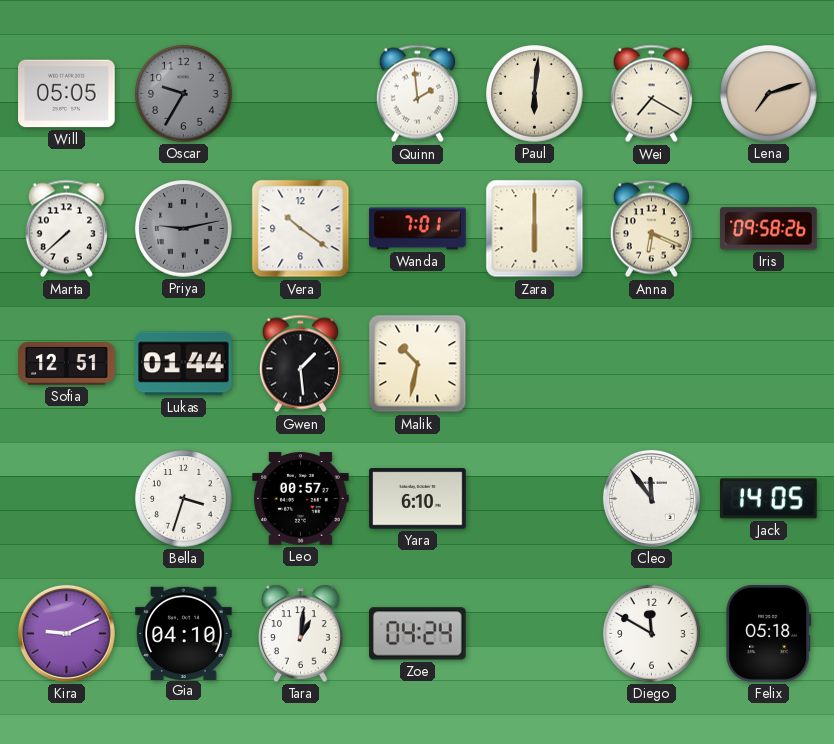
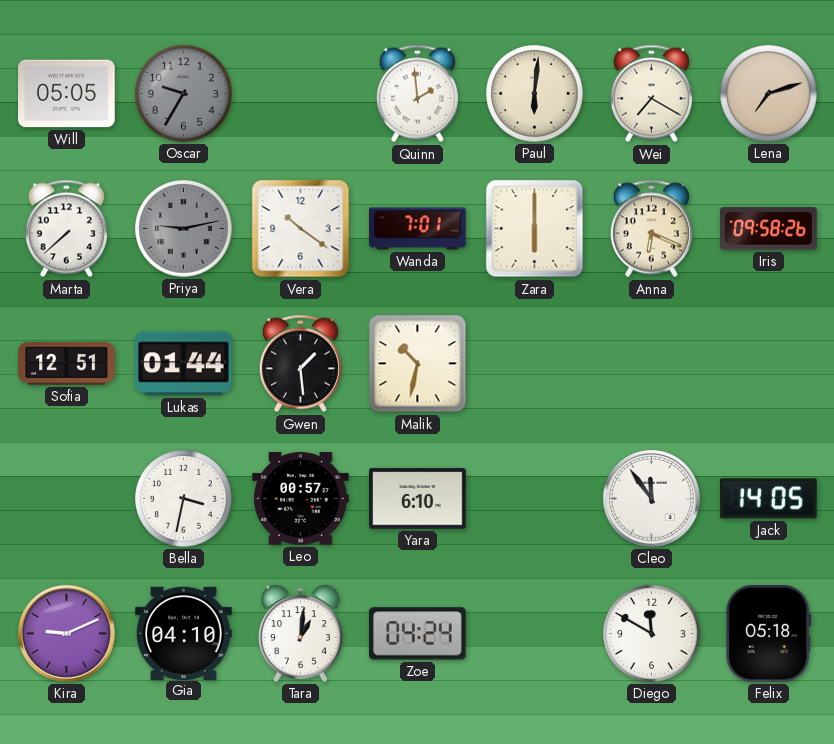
Bella: 3:33 -> 3:32 (184, 499)
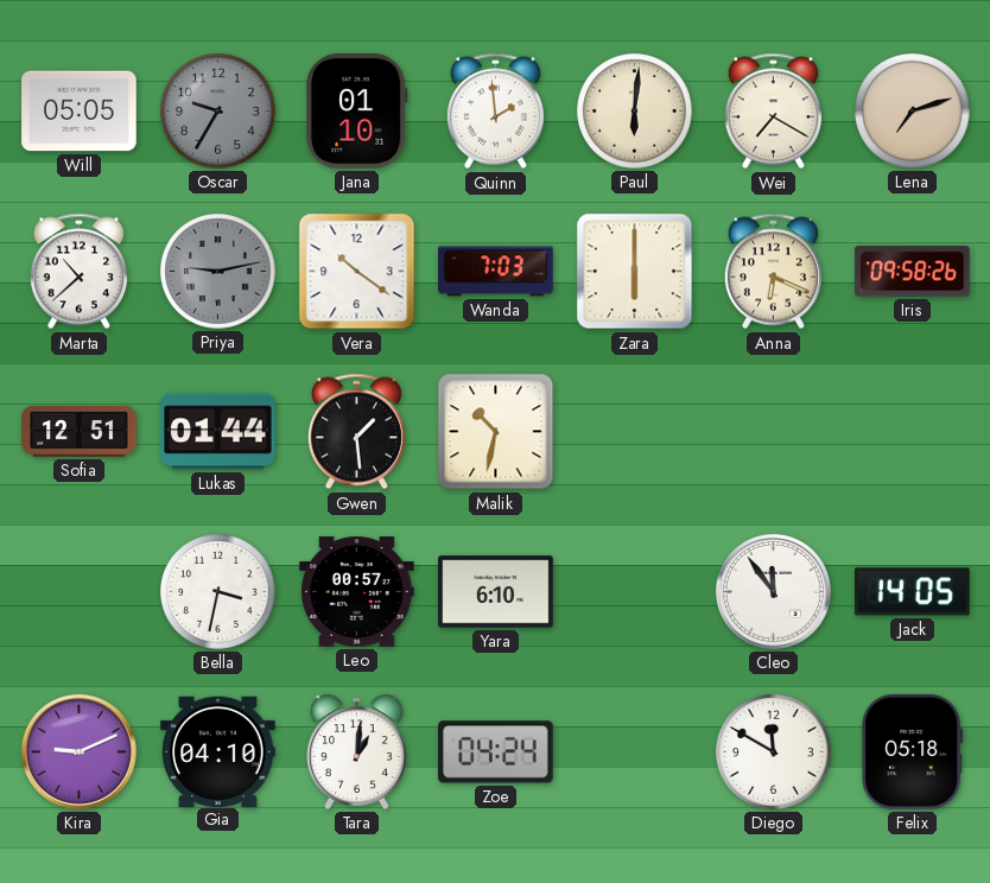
Jana: none -> 01:10 (357, 112)
Marta: 7:38 -> 10:38 (78, 272)
Wanda: 7:01 -> 7:03 (496, 272)
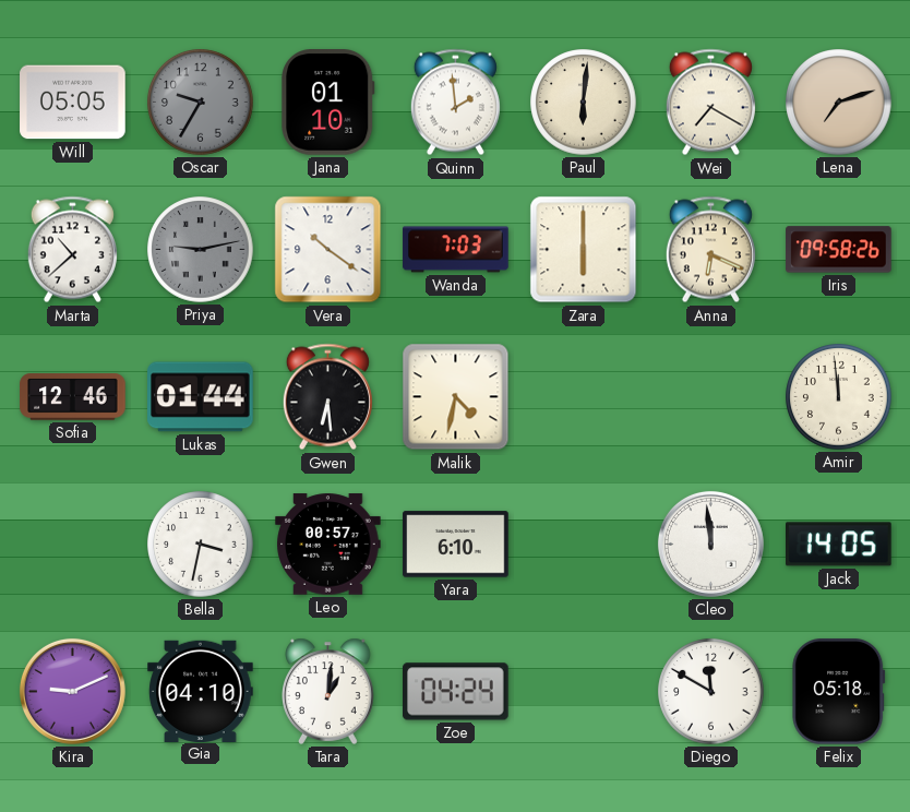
Sofia: 12:51 -> 12:46 (73, 397)
Gwen: 1:29 -> 6:29 (327, 397)
Malik: 10:32 -> 4:32 (456, 397)
Amir: none -> 11:59 (839, 397)
Cleo: 11:54 -> 11:59 (710, 544)
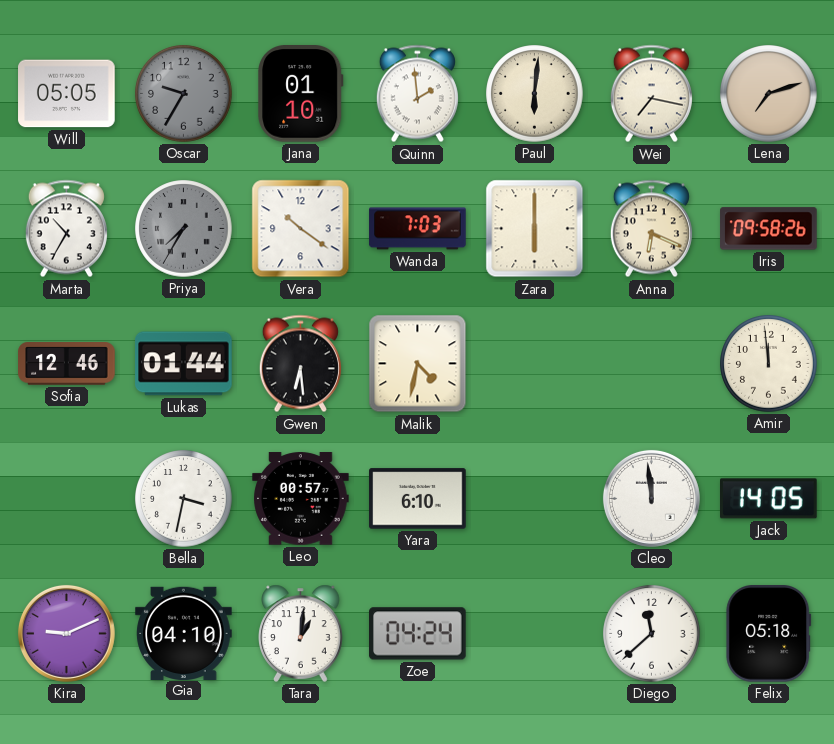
Wei: 7:20 -> 7:17 (651, 94)
Marta: 10:38 -> 10:35 (66, 229)
Priya: 9:13 -> 7:35 (184, 229)
Diego: 11:50 -> 11:38 (652, 634)
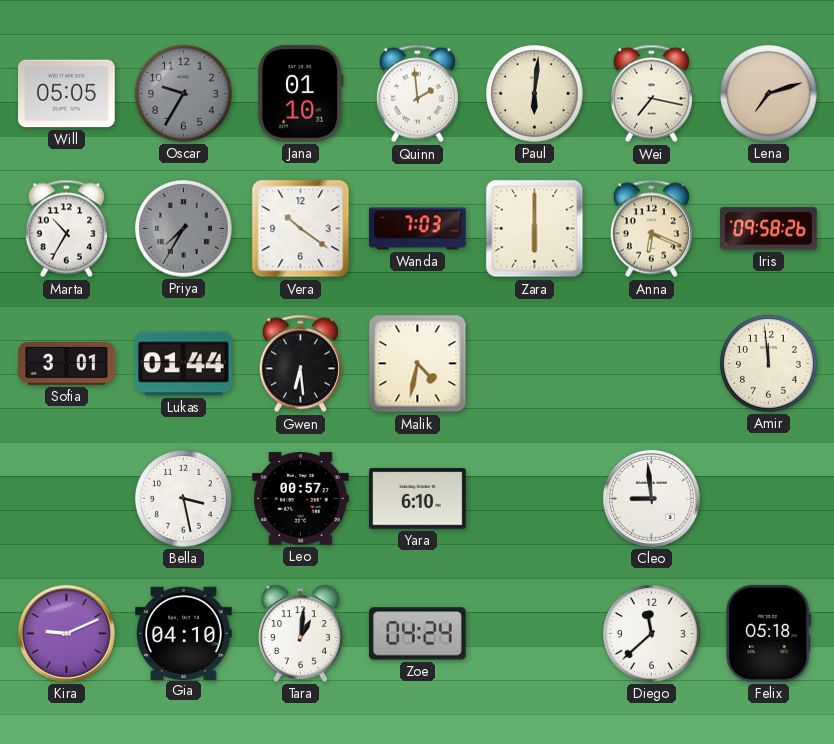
Sofia: 12:46 -> 3:01 (67, 364)
Bella: 3:32 -> 3:28 (184, 499)
Cleo: 11:59 -> 8:59 (651, 498)
Jack: 14:05 -> none (769, 499)
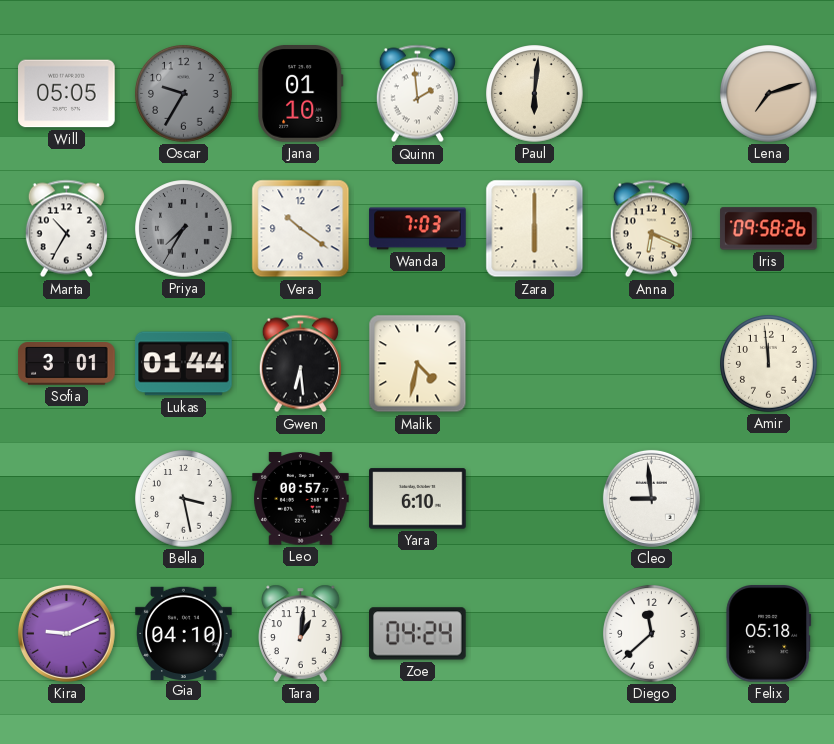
Wei: 7:17 -> none (651, 94)
